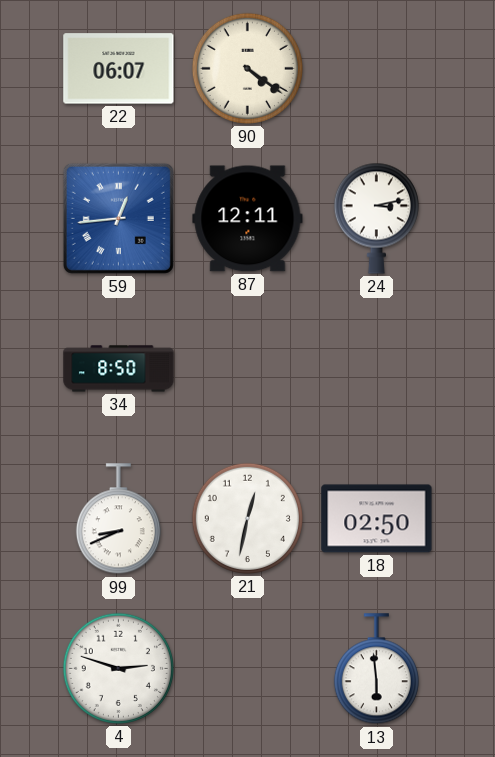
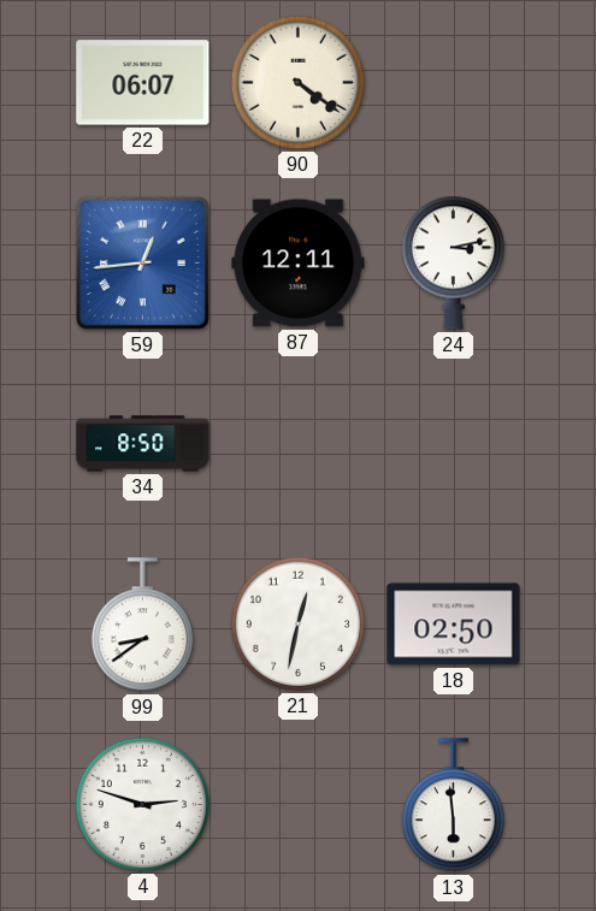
99: 8:41 -> 8:39 (142, 625)
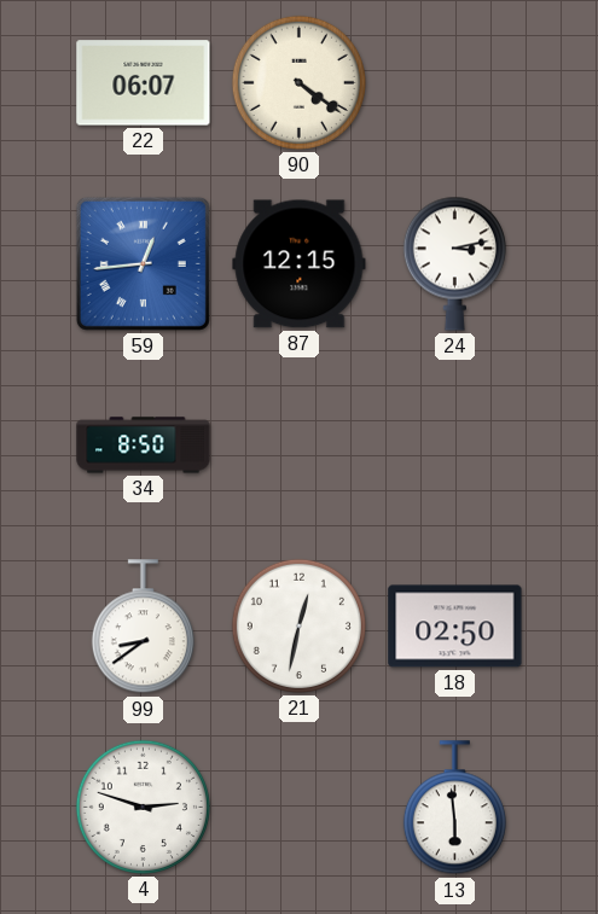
87: 12:11 -> 12:15 (300, 264)
